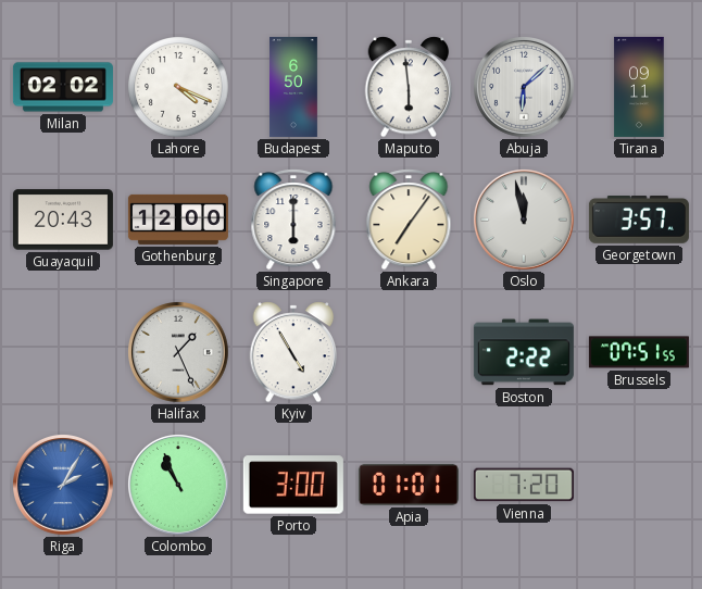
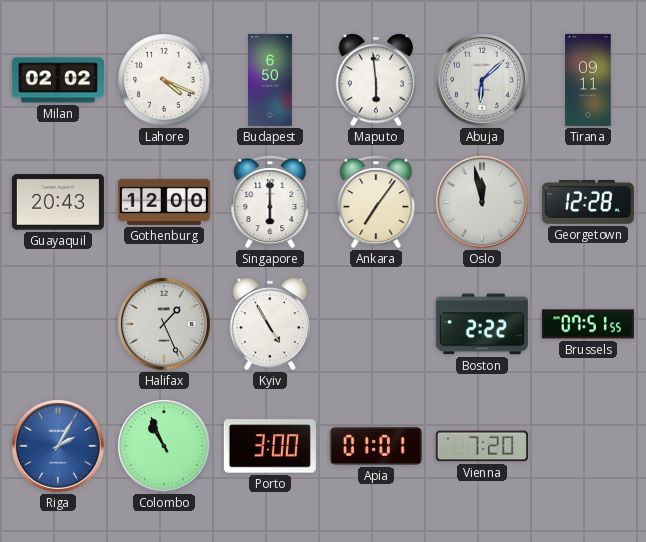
Georgetown: 3:57 -> 12:28 (588, 203)
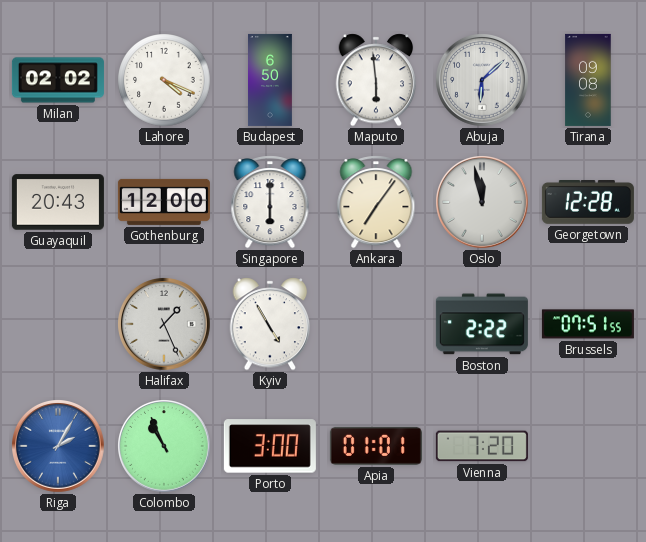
Tirana: 09:11 -> 09:08 (588, 80)
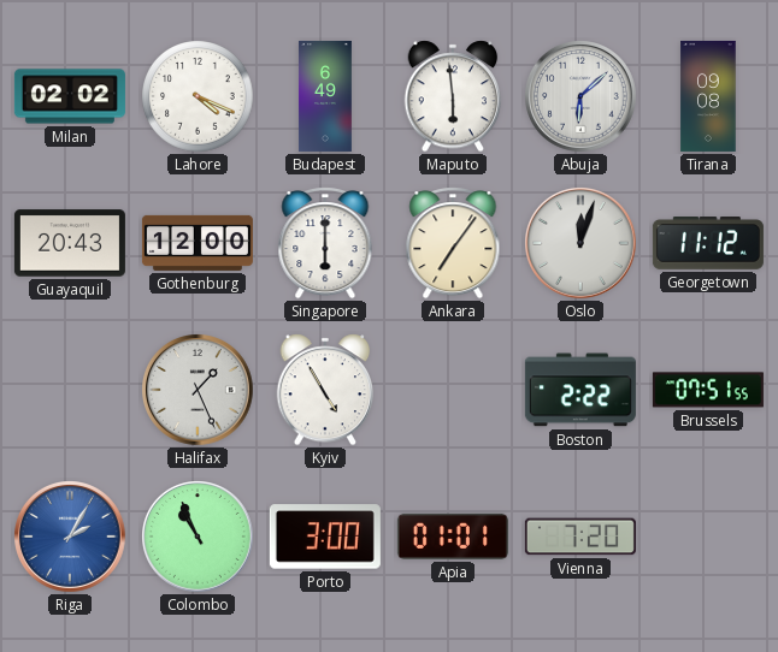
Budapest: 6:50 -> 6:49 (326, 96)
Oslo: 11:58 -> 12:03 (582, 244)
Georgetown: 12:28 -> 11:12 (708, 244)
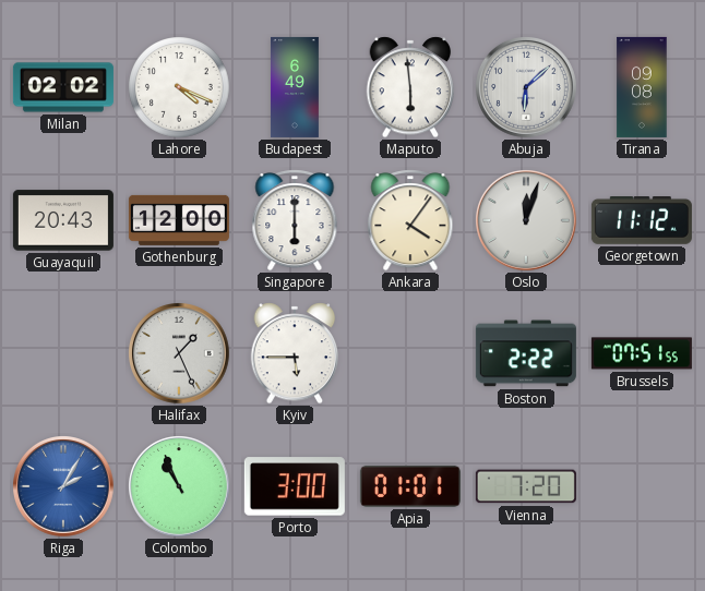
Ankara: 7:06 -> 4:06 (410, 220)
Kyiv: 4:55 -> 5:45 (295, 353)
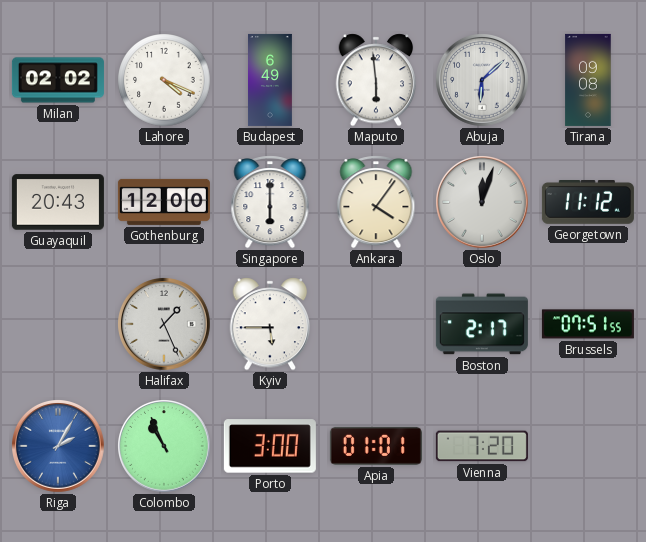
Boston: 2:22 -> 2:17 (482, 324)
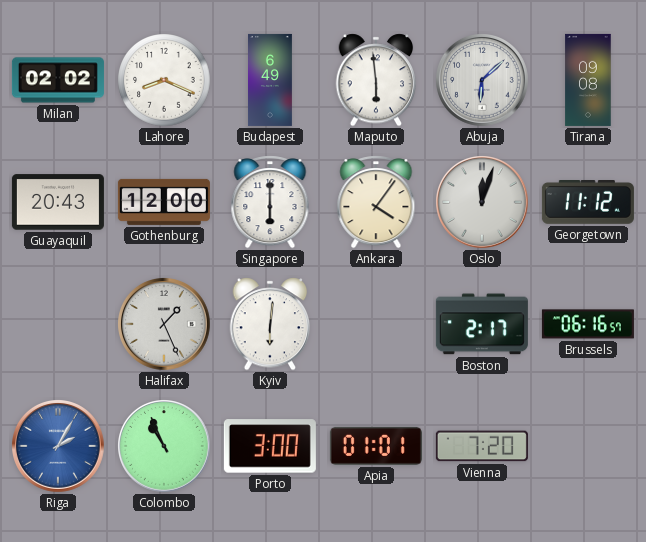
Lahore: 4:19 -> 8:19 (164, 80)
Kyiv: 5:45 -> 6:01 (270, 324)
Brussels: 07:51 -> 06:16 (588, 324)
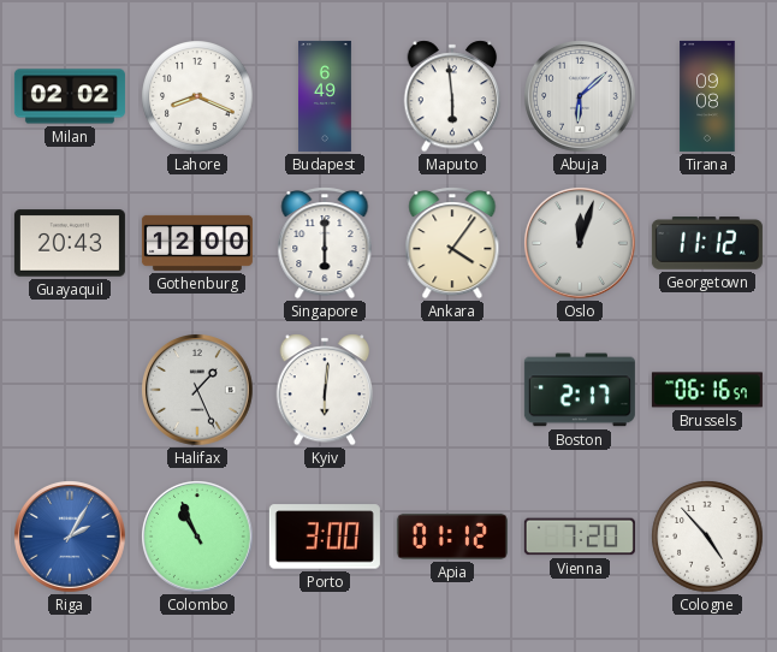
Apia: 01:01 -> 01:12 (452, 537)
Cologne: none -> 4:53 (707, 537)
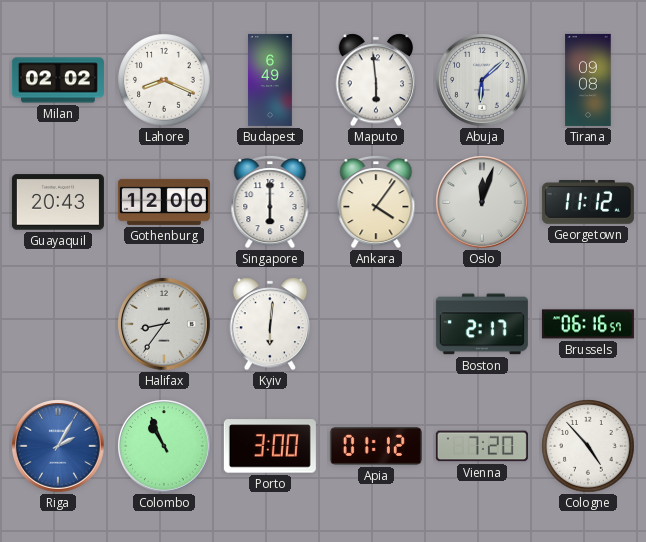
Halifax: 1:26 -> 8:36 (165, 325)
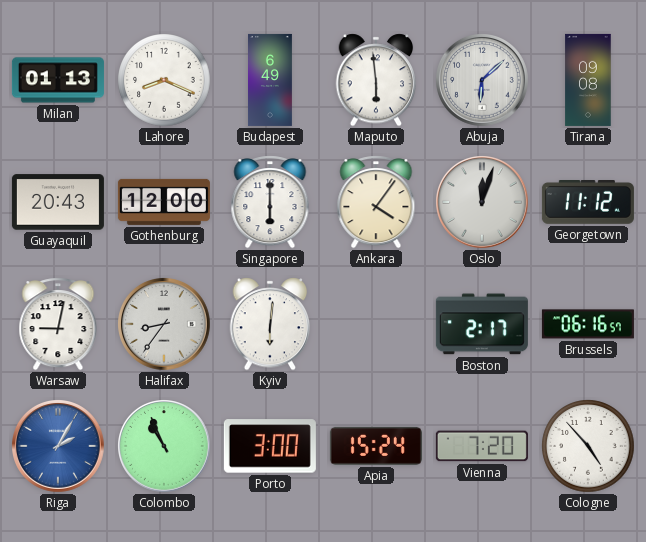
Milan: 02:02 -> 01:13 (58, 80)
Warsaw: none -> 9:02 (58, 324)
Apia: 01:12 -> 15:24 (376, 446)
